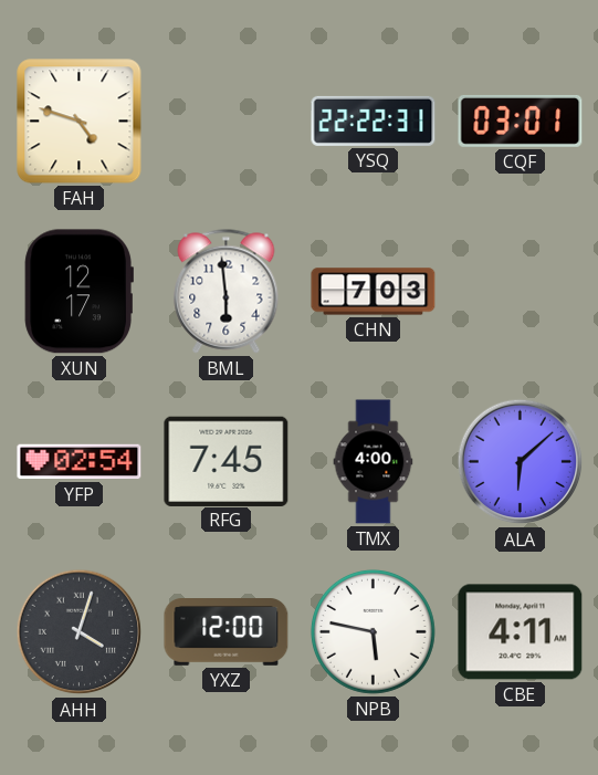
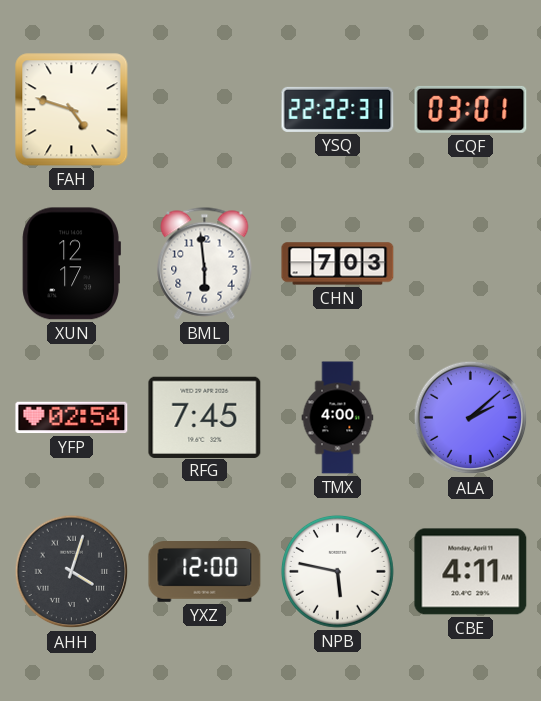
ALA: 6:08 -> 2:08 (471, 418)
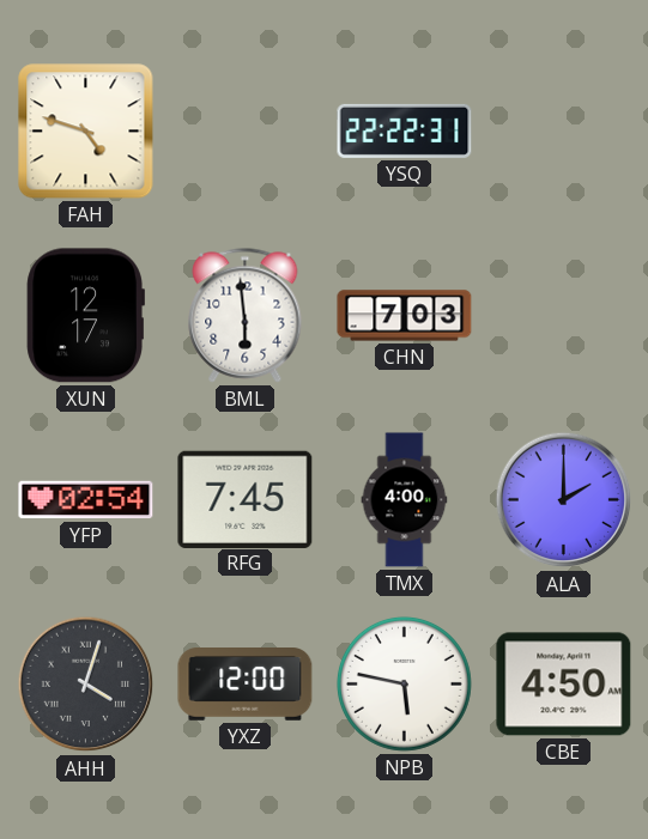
CQF: 03:01 -> none (471, 109)
ALA: 2:08 -> 2:00 (564, 500)
CBE: 4:11 -> 4:50 (564, 685)
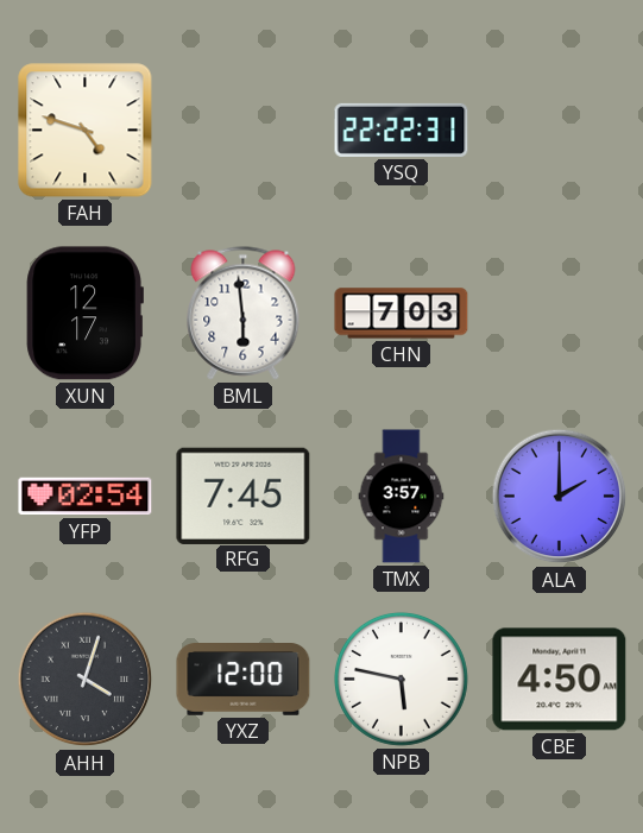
TMX: 4:00 -> 3:57 (402, 497)
